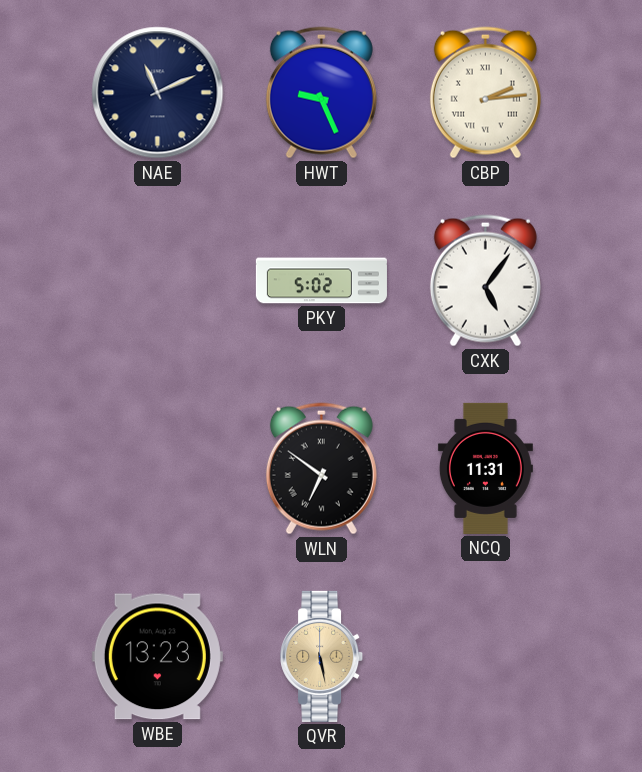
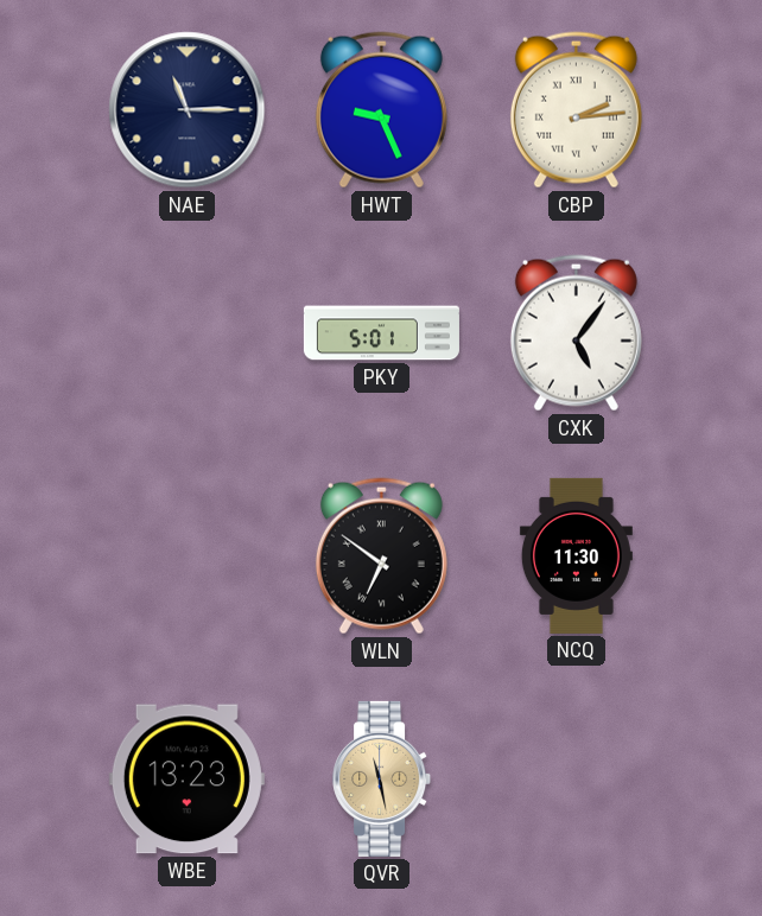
NAE: 11:11 -> 11:15 (188, 110)
PKY: 5:02 -> 5:01 (381, 333)
NCQ: 11:31 -> 11:30 (576, 555)
QVR: 5:28 -> 11:28 (382, 778)
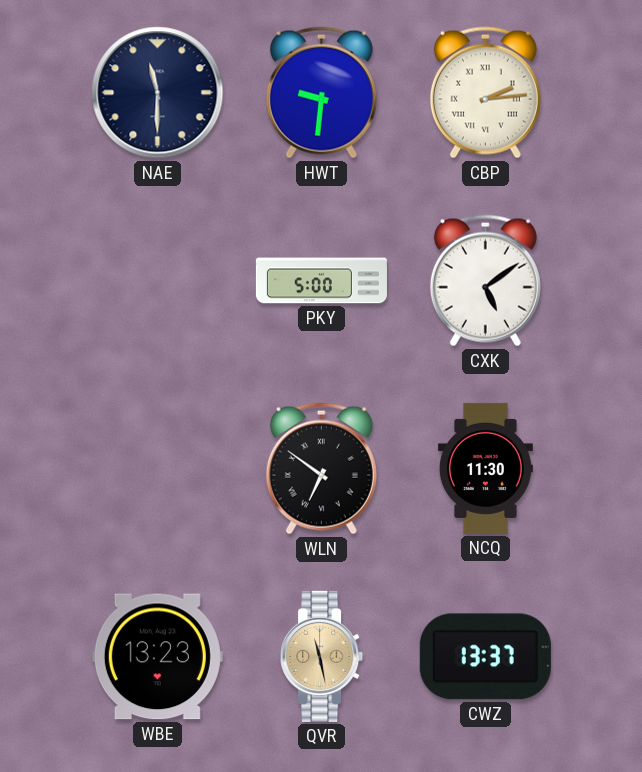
NAE: 11:15 -> 11:30 (158, 93)
HWT: 9:26 -> 9:31 (321, 93)
PKY: 5:01 -> 5:00 (321, 281)
CXK: 5:06 -> 5:09 (485, 281)
CWZ: none -> 13:37 (485, 657)
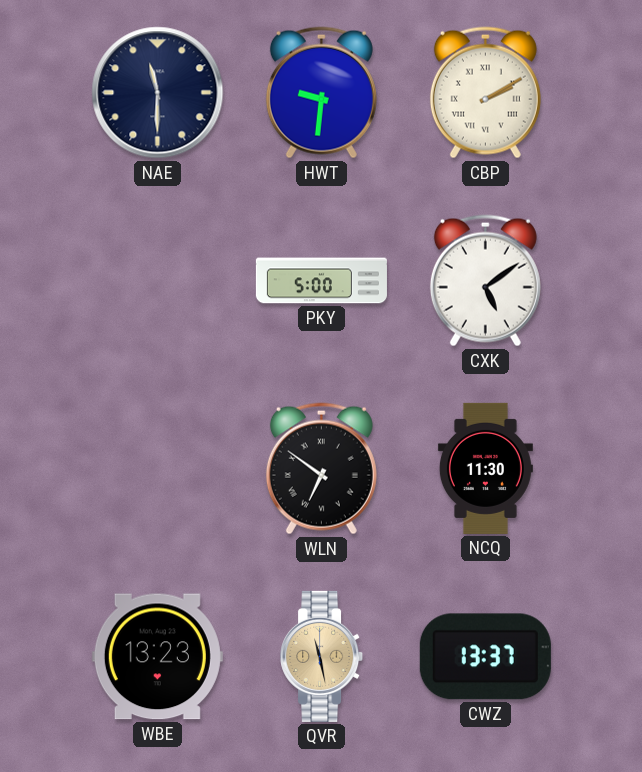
CBP: 2:14 -> 2:10 (485, 93)
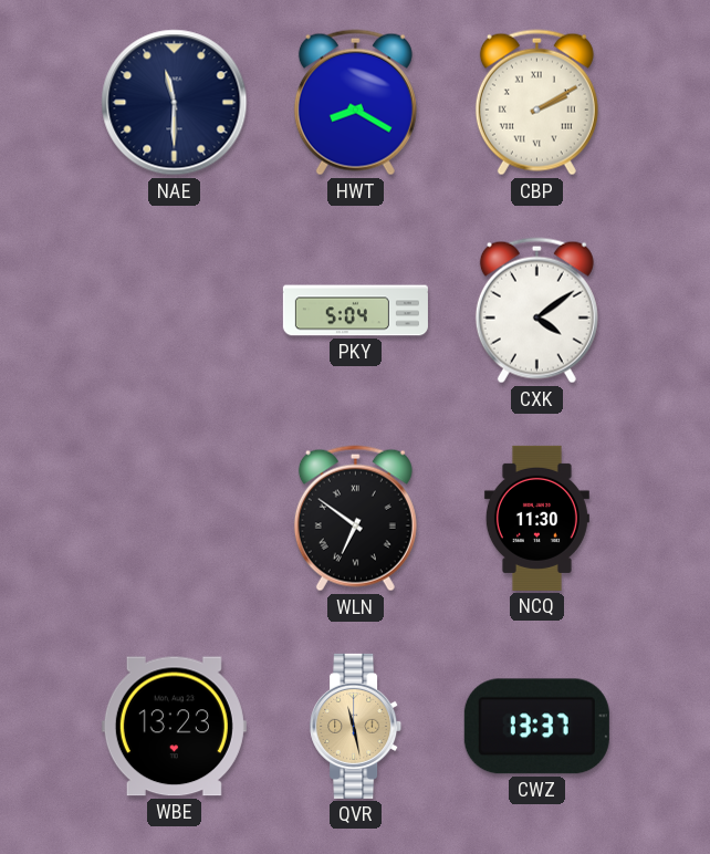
HWT: 9:31 -> 8:20 (355, 103)
PKY: 5:00 -> 5:04 (355, 311)
CXK: 5:09 -> 4:09 (536, 311)
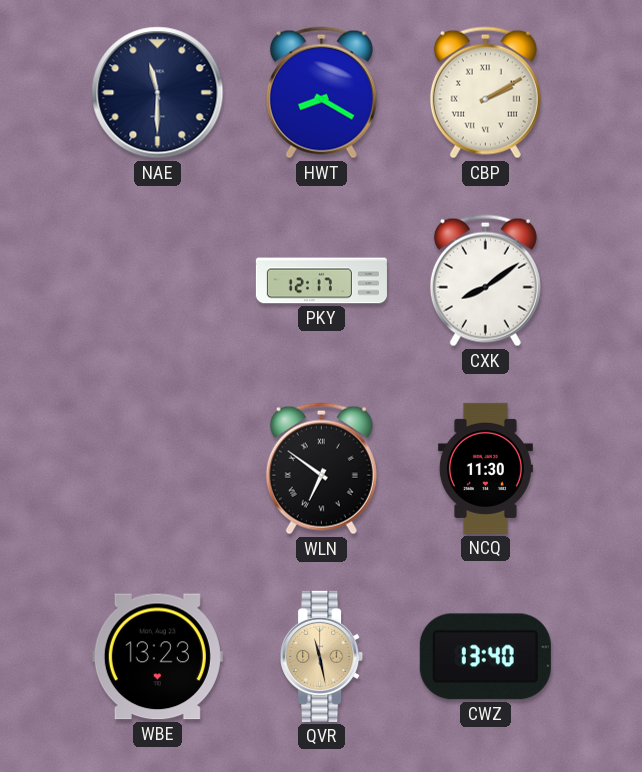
PKY: 5:04 -> 12:17 (321, 281)
CXK: 4:09 -> 8:09 (485, 281)
CWZ: 13:37 -> 13:40 (485, 657)
